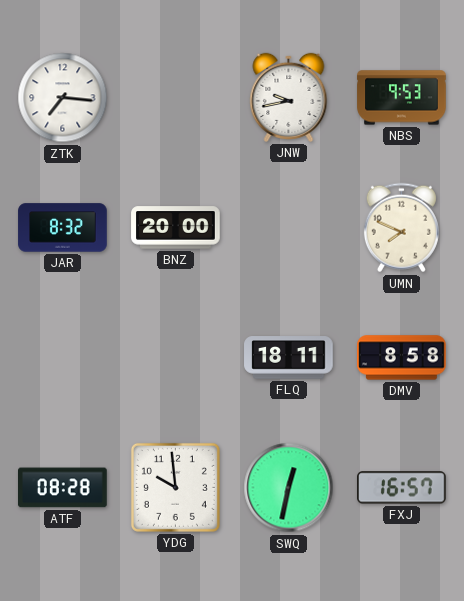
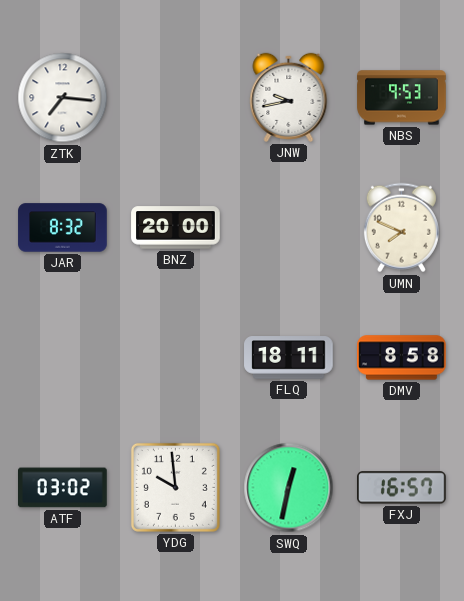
ATF: 08:28 -> 03:02 (63, 488)
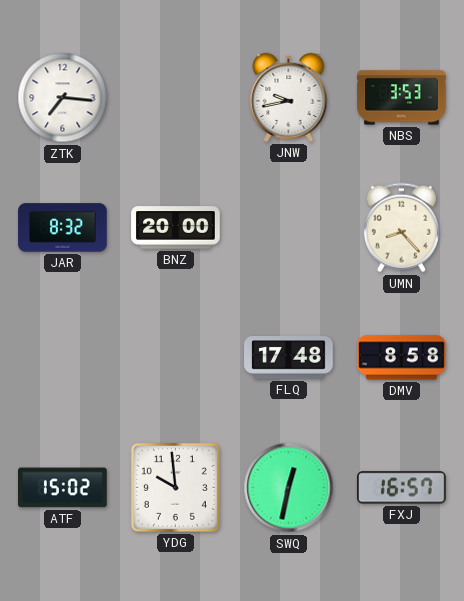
NBS: 9:53 -> 3:53 (402, 98)
UMN: 7:49 -> 8:23 (401, 228)
FLQ: 18:11 -> 17:48 (289, 358)
ATF: 03:02 -> 15:02 (63, 488)
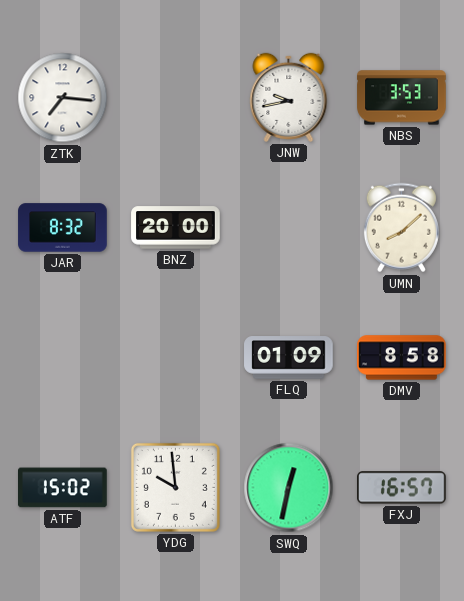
UMN: 8:23 -> 8:08 (401, 228)
FLQ: 17:48 -> 01:09 (289, 358)
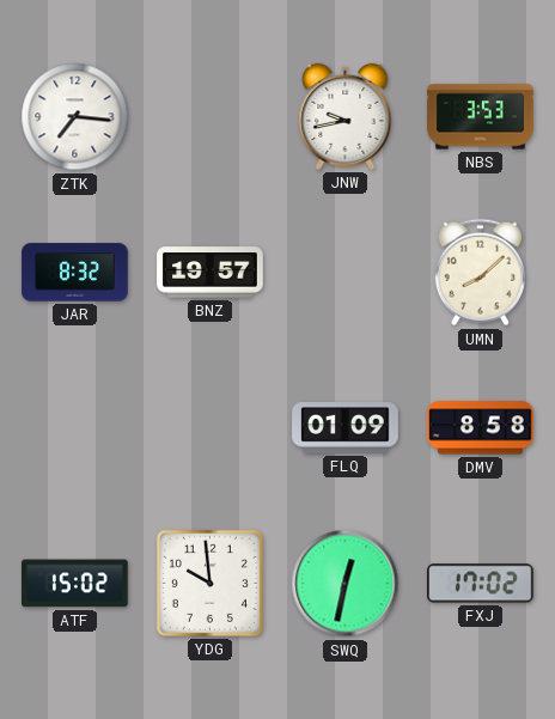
BNZ: 20:00 -> 19:57 (211, 273)
FXJ: 16:57 -> 17:02 (481, 584)
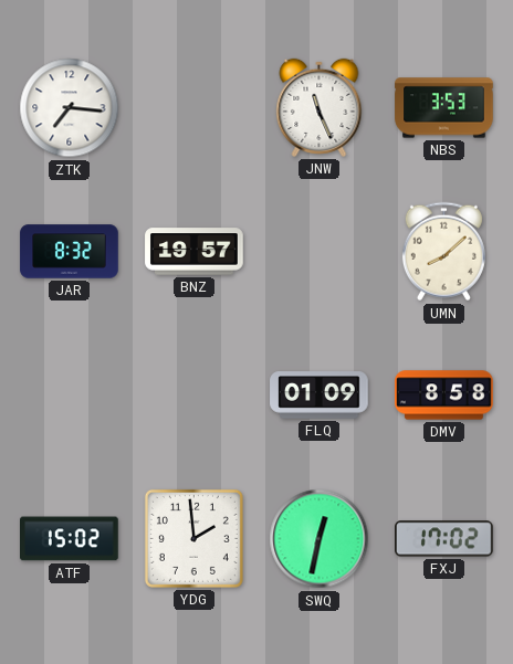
JNW: 9:43 -> 11:26 (320, 107)
YDG: 9:59 -> 1:59 (193, 538)
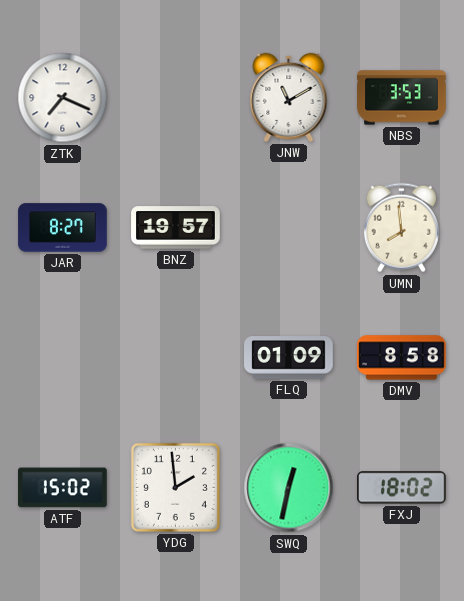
ZTK: 7:16 -> 7:19 (63, 98)
JNW: 11:26 -> 11:10 (289, 97)
JAR: 8:32 -> 8:27 (63, 228)
UMN: 8:08 -> 7:59 (401, 228)
FXJ: 17:02 -> 18:02 (402, 488)
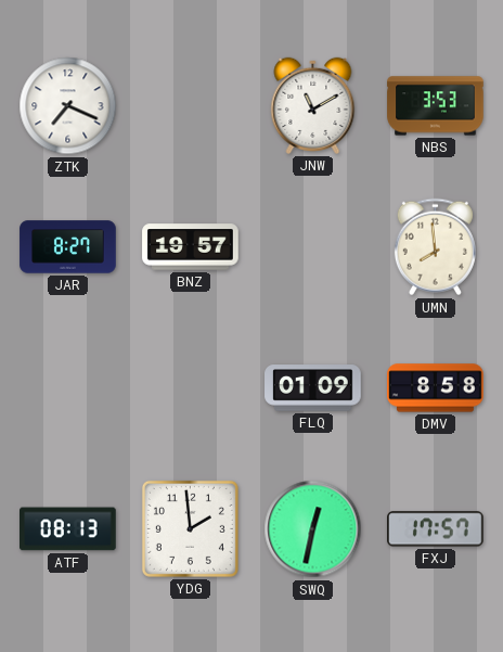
ATF: 15:02 -> 08:13 (68, 529)
FXJ: 18:02 -> 17:57 (436, 529)
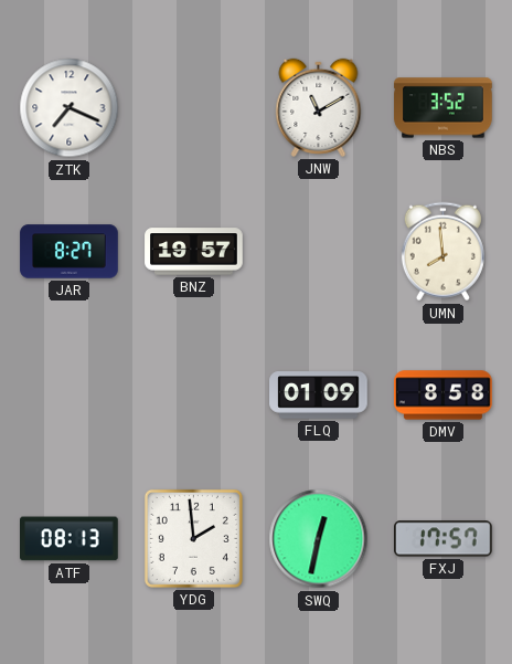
NBS: 3:53 -> 3:52 (444, 108)
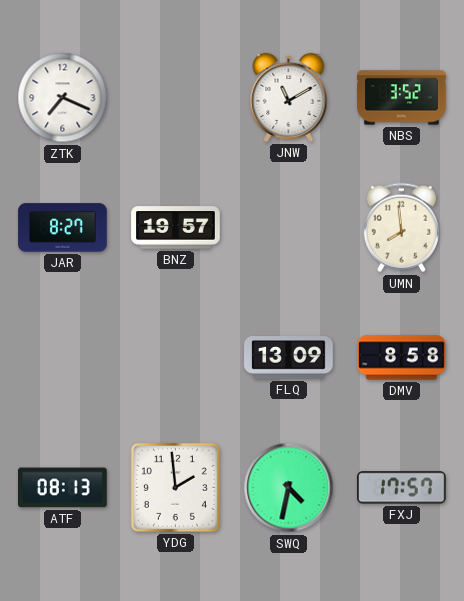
FLQ: 01:09 -> 13:09 (289, 358)
SWQ: 12:32 -> 4:32 (289, 488)
